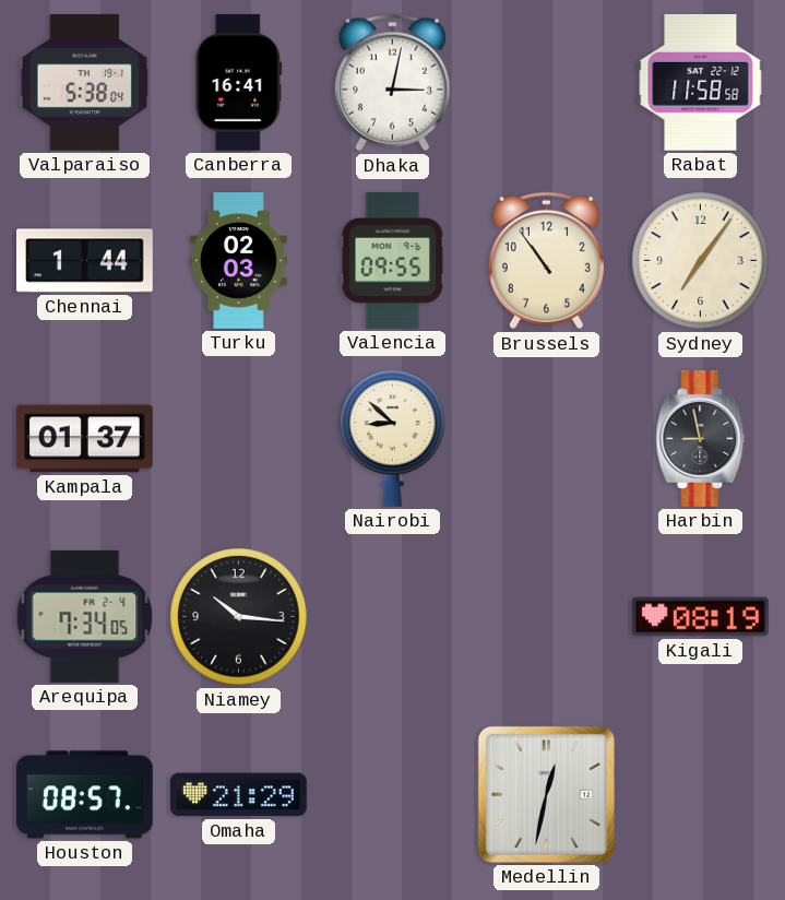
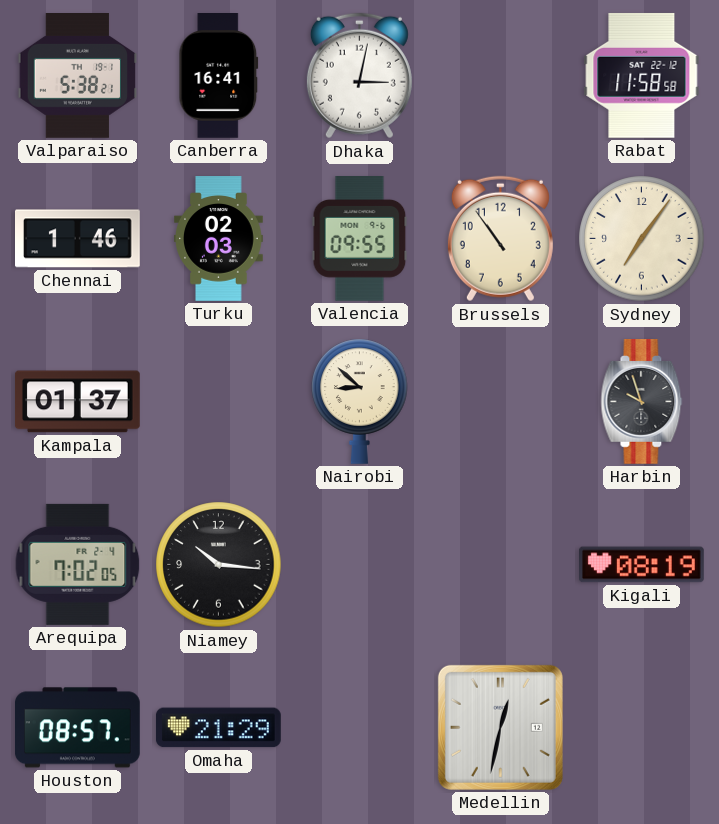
Valparaiso: 5:38:04 -> 5:38:21 (77, 76)
Chennai: 1:44 -> 1:46 (78, 239)
Harbin: 8:58 -> 9:57 (642, 402)
Arequipa: 7:34 -> 7:02 (78, 564)
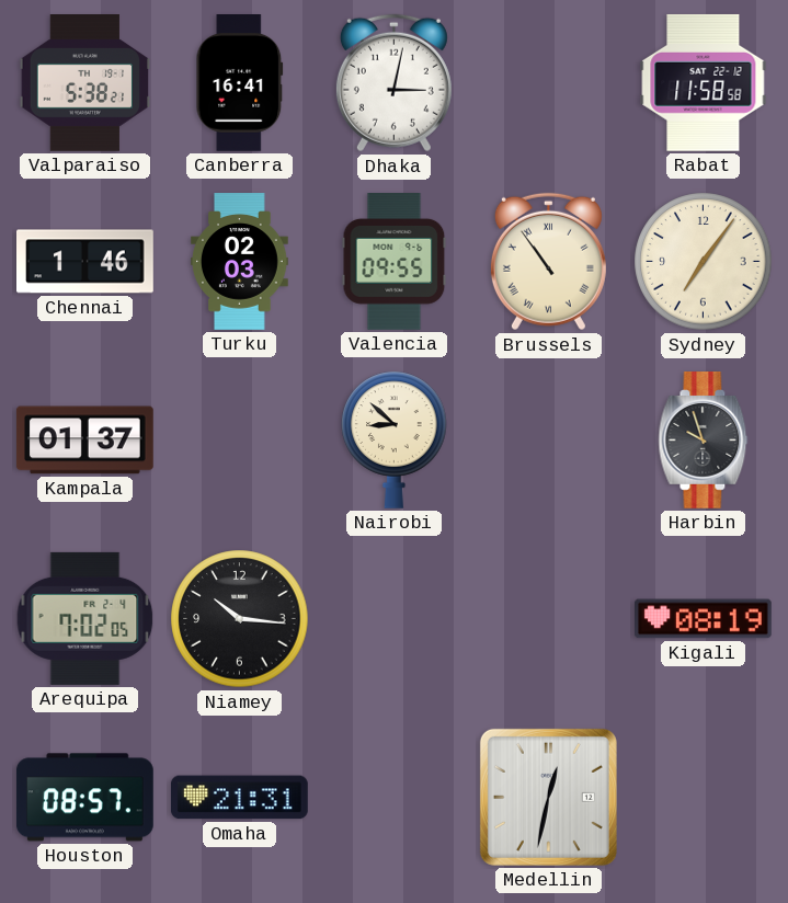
Brussels numerals: Arabic -> Roman (548, 262)
Omaha: 21:29 -> 21:31 (239, 798)
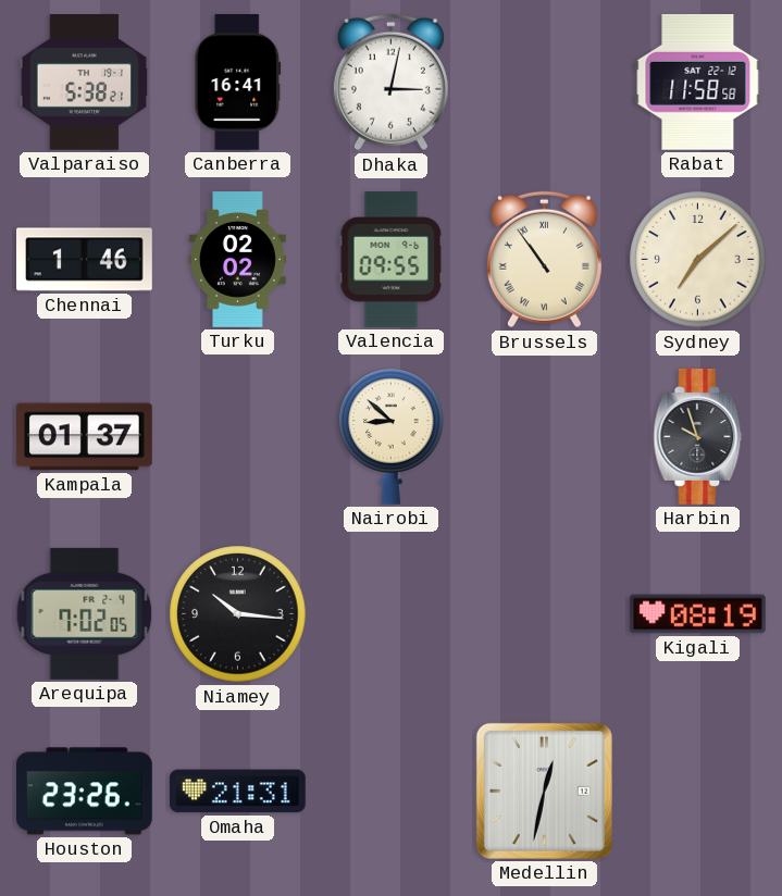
Turku: 02:03 -> 02:02 (238, 260)
Sydney: 7:06 -> 7:08 (698, 260)
Houston: 08:57 -> 23:26 (85, 792)
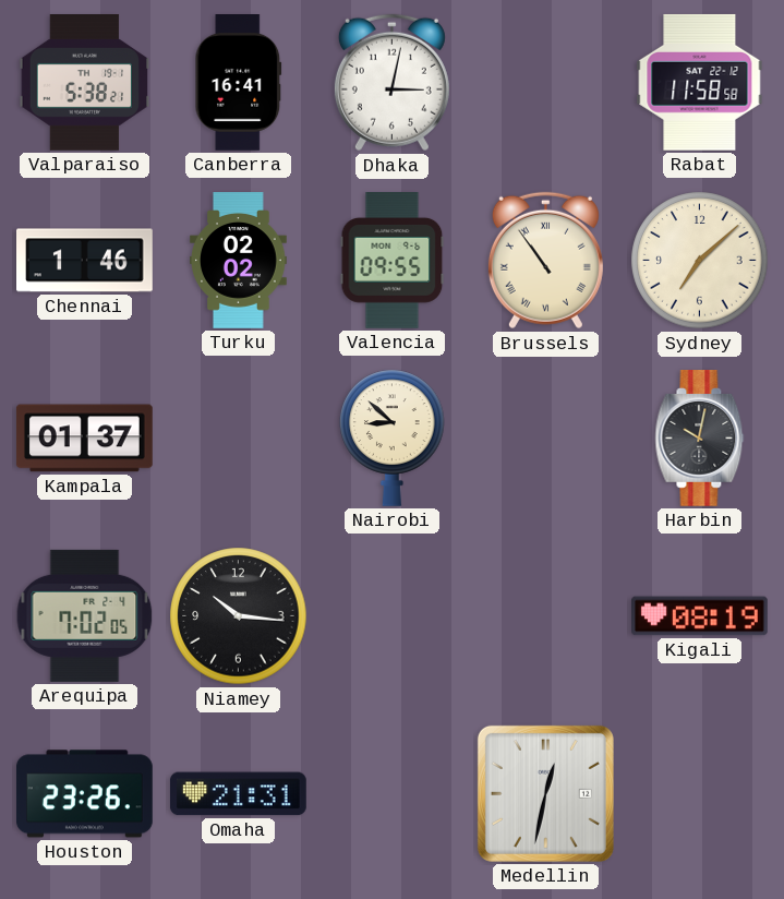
Harbin: 9:57 -> 10:02 (700, 439)
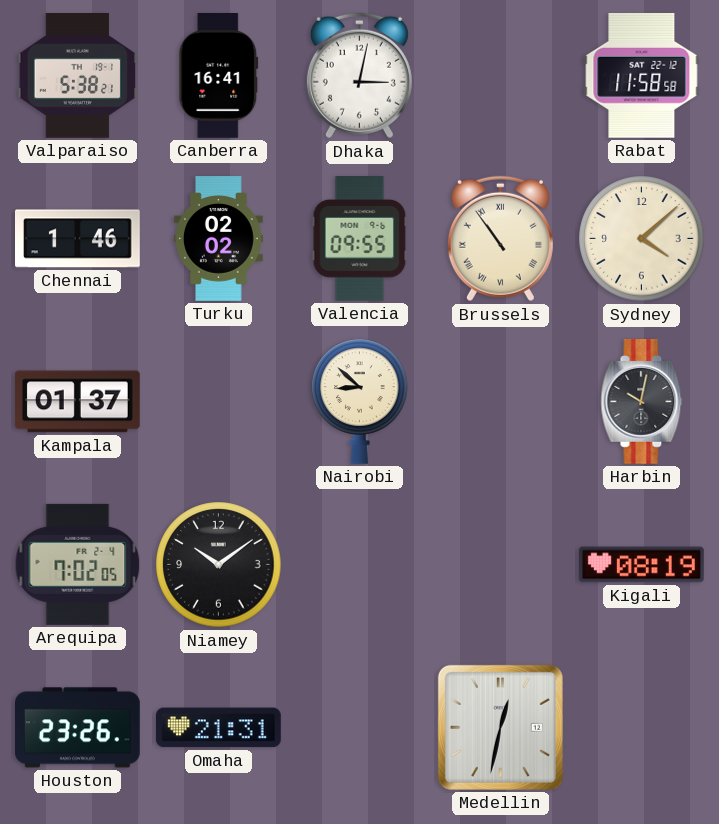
Sydney: 7:08 -> 4:08 (642, 239)
Niamey: 10:16 -> 10:09 (219, 565)
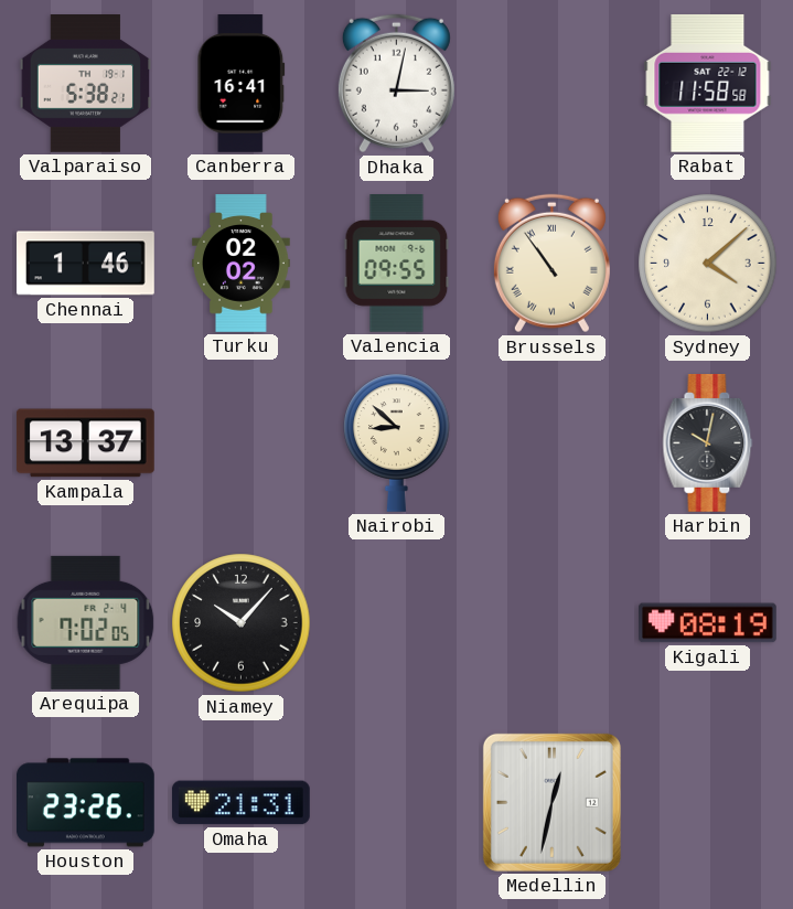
Kampala: 01:37 -> 13:37 (85, 443)
Niamey: 10:09 -> 10:07 (242, 623)
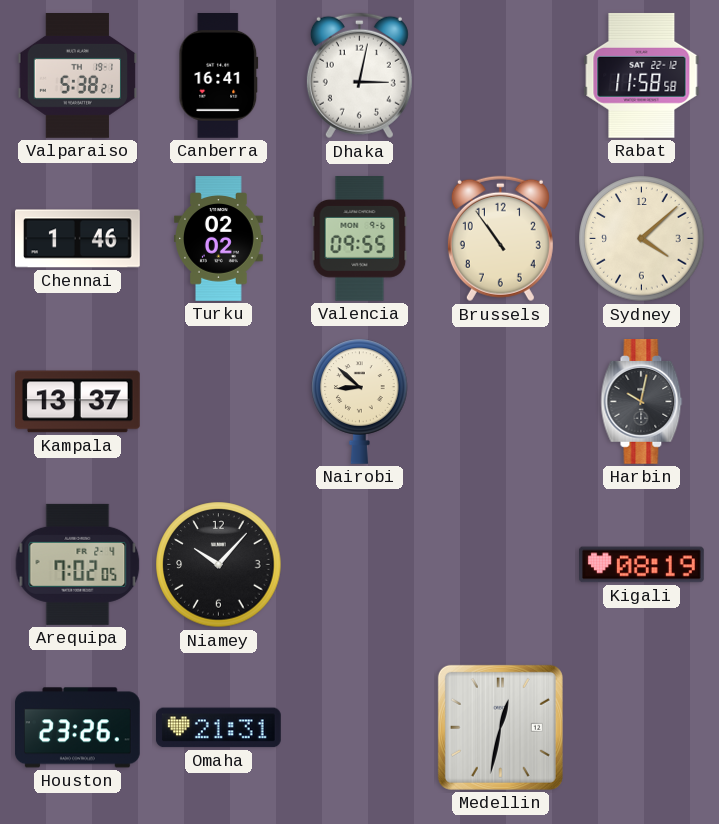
Brussels numerals: Roman -> Arabic (500, 239)
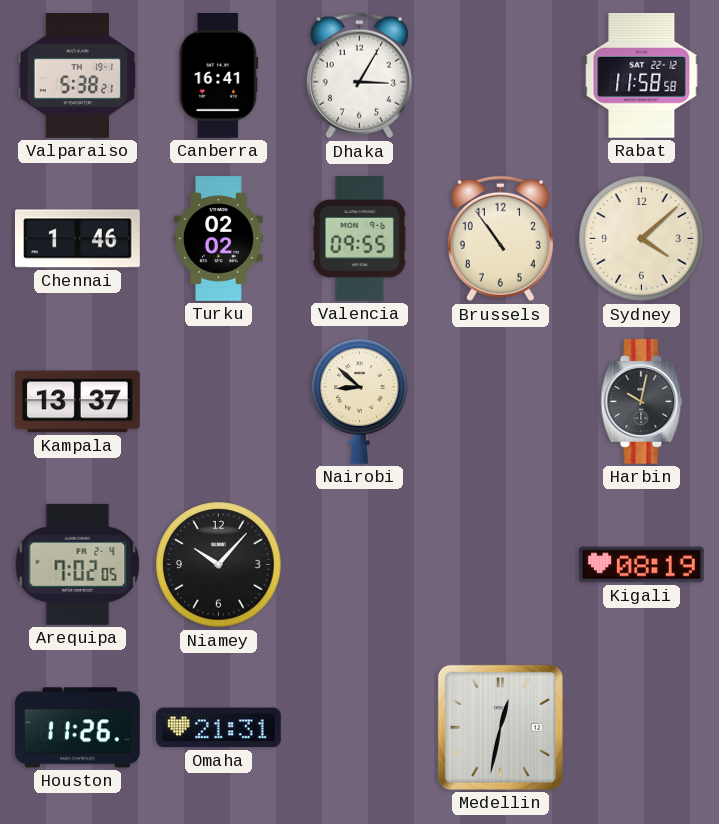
Dhaka: 3:02 -> 3:05 (359, 76)
Houston: 23:26 -> 11:26 (78, 728)
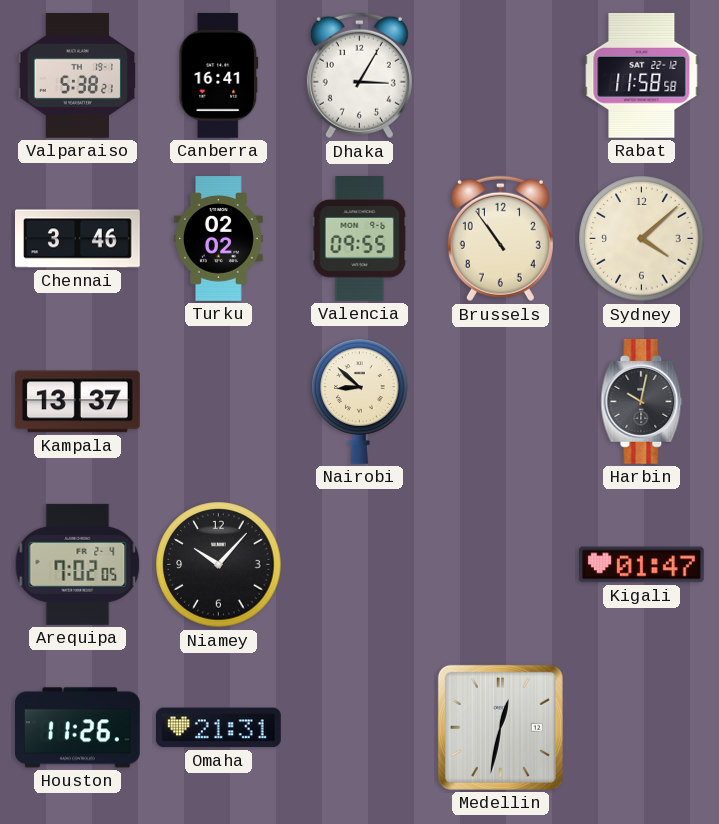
Chennai: 1:46 -> 3:46 (78, 239)
Kigali: 08:19 -> 01:47 (642, 565)
